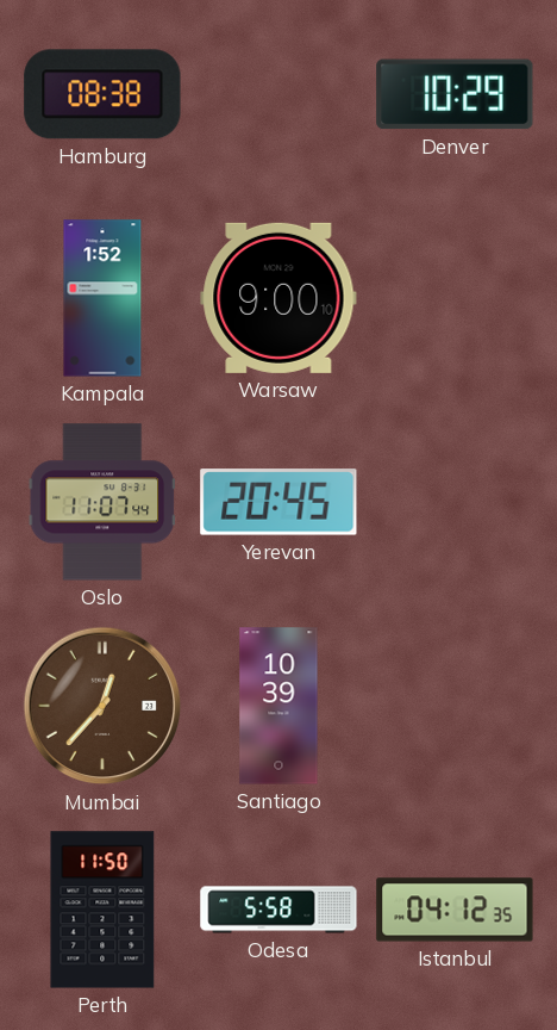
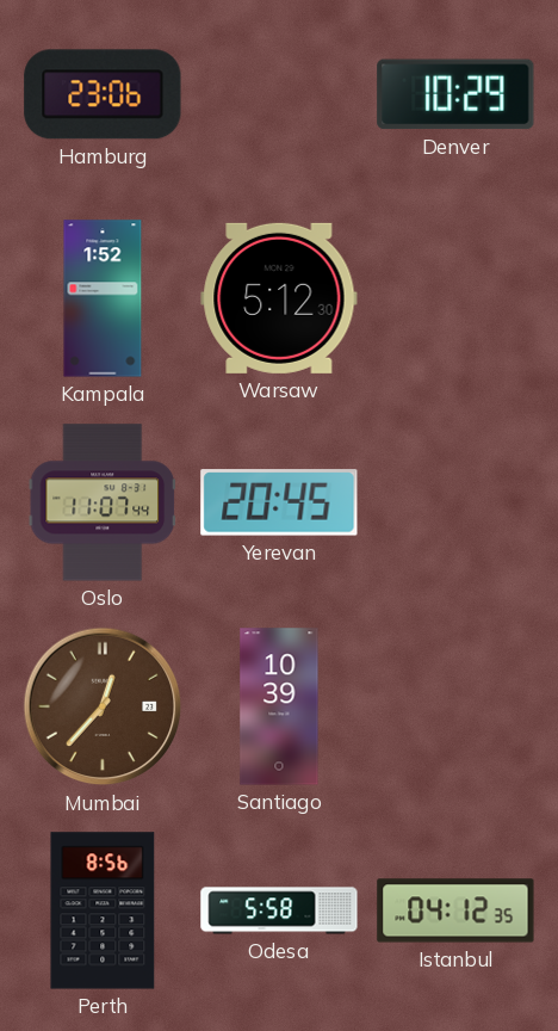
Hamburg: 08:38 -> 23:06 (103, 94)
Warsaw: 9:00 -> 5:12 (279, 298)
Perth: 11:50 -> 8:56 (103, 910)
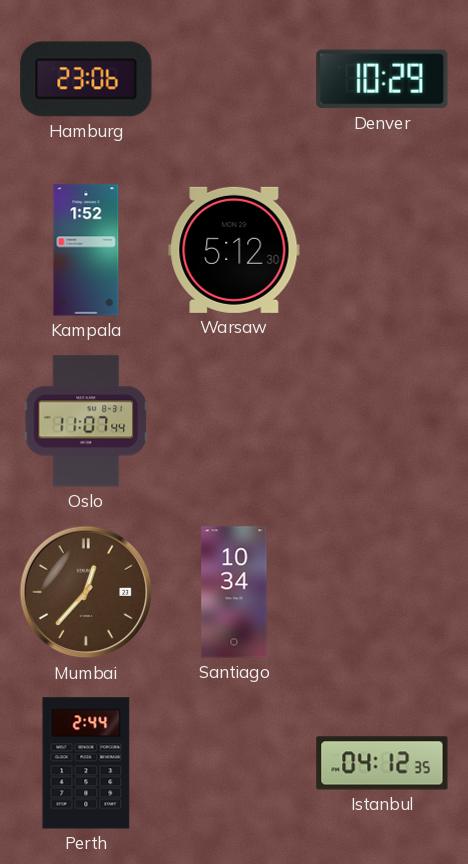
Yerevan: 20:45 -> none (279, 502)
Santiago: 10:39 -> 10:34 (234, 592)
Perth: 8:56 -> 2:44 (86, 763)
Odesa: 5:58 -> none (279, 910)
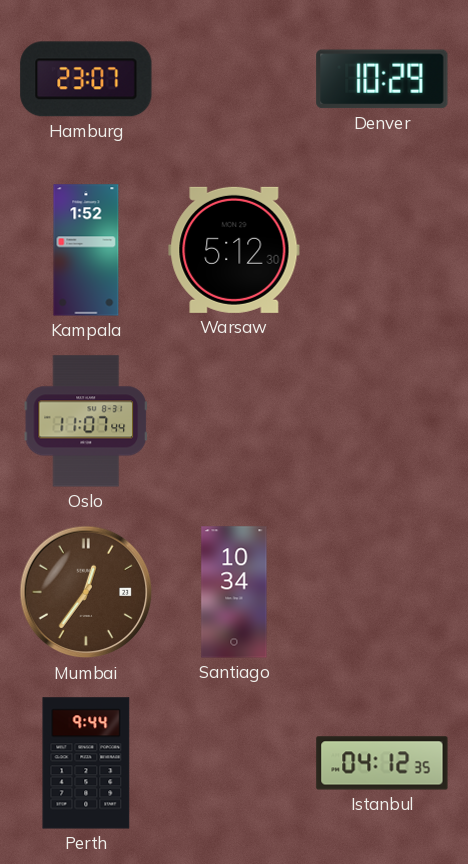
Hamburg: 23:06 -> 23:07 (86, 79)
Mumbai: 12:37 -> 12:36 (86, 592)
Perth: 2:44 -> 9:44 (86, 763)
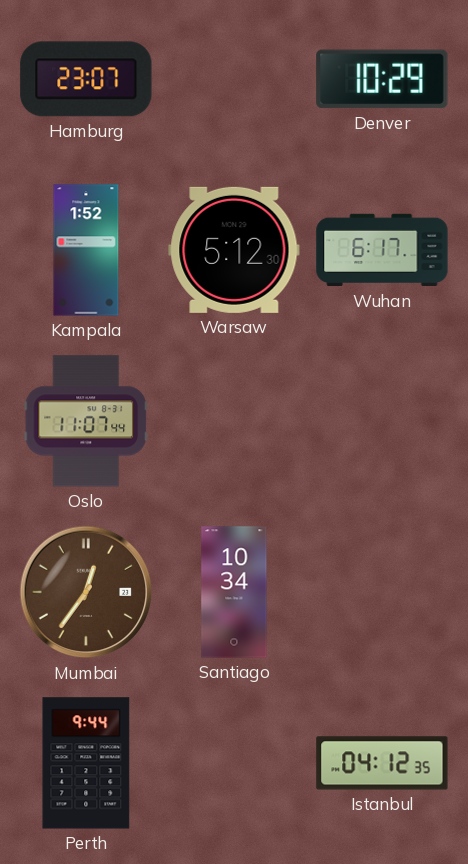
Wuhan: none -> 6:17 (382, 250)
